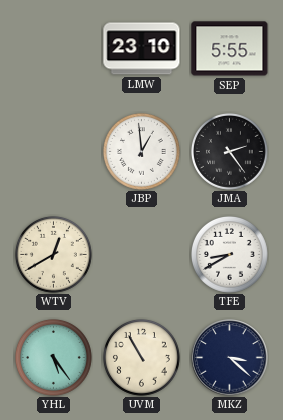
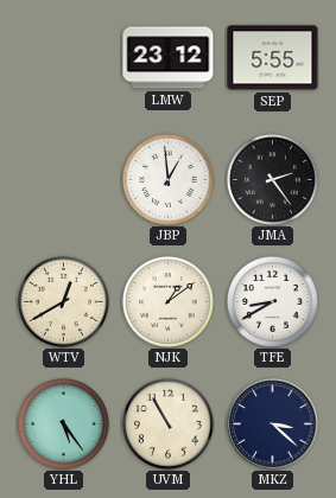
LMW: 23:10 -> 23:12 (169, 58)
NJK: none -> 1:09 (167, 301)
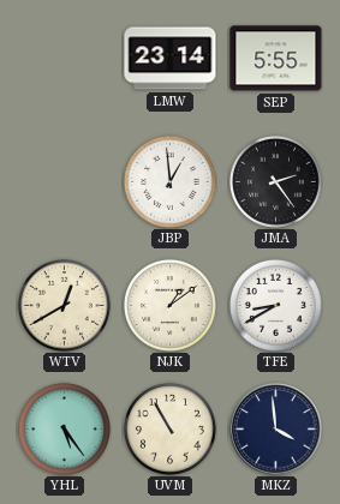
LMW: 23:12 -> 23:14 (171, 59)
MKZ: 3:22 -> 3:59 (276, 430)
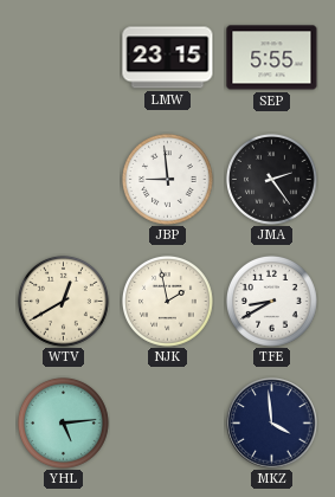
LMW: 23:14 -> 23:15 (168, 58)
JBP: 12:59 -> 8:59 (167, 179)
NJK: 1:09 -> 1:58 (167, 301)
YHL: 5:24 -> 5:14 (63, 422)
UVM: 10:55 -> none (169, 428)
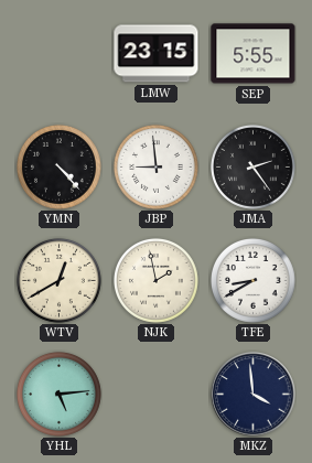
YMN: none -> 4:23 (58, 166)
